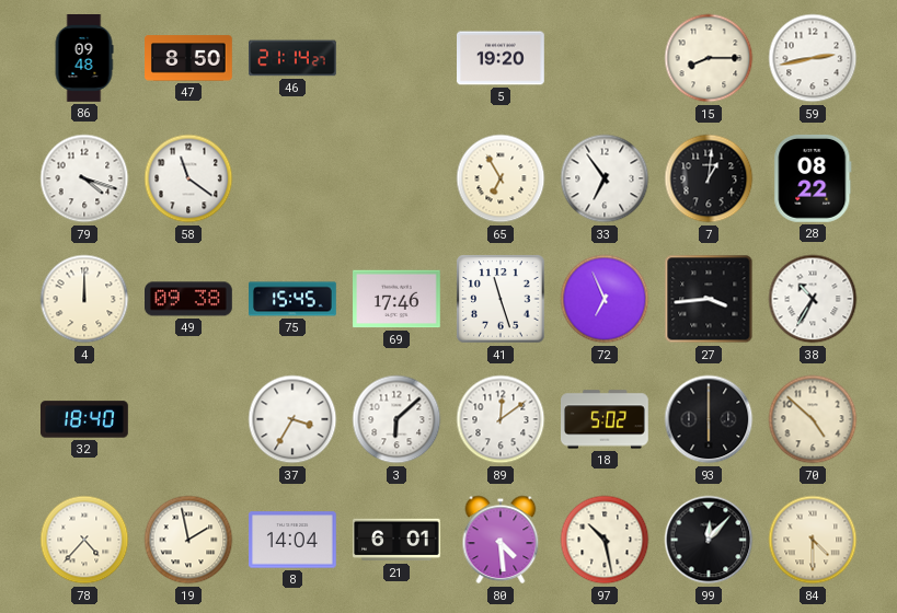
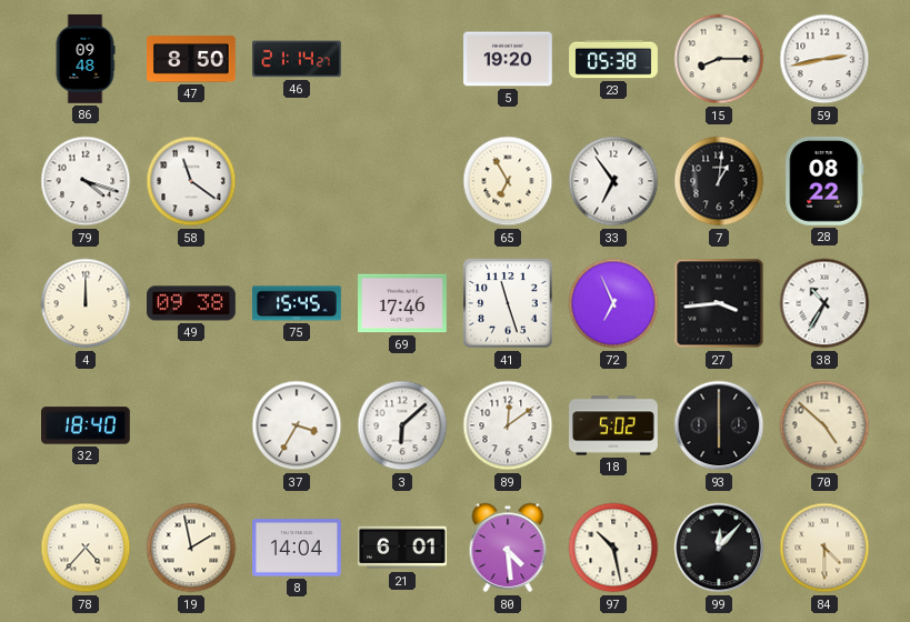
23: none -> 05:38 (613, 59)
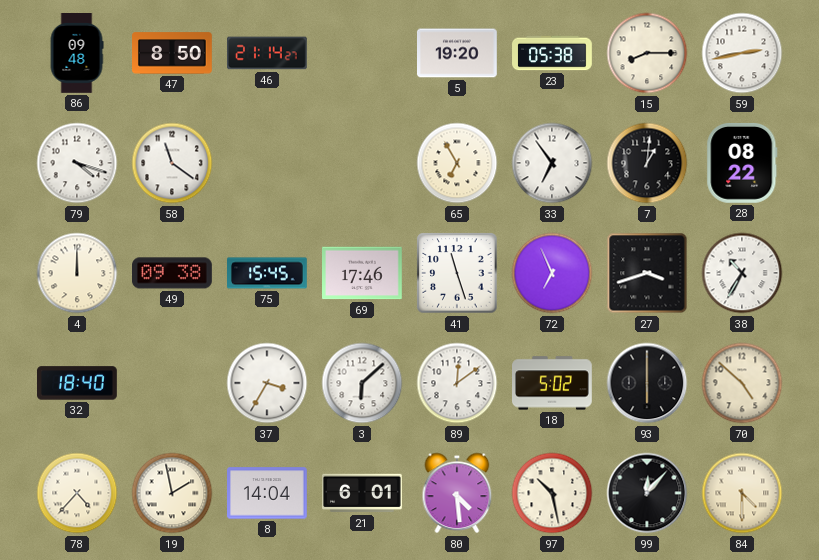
27: 3:44 -> 3:42 (647, 273)
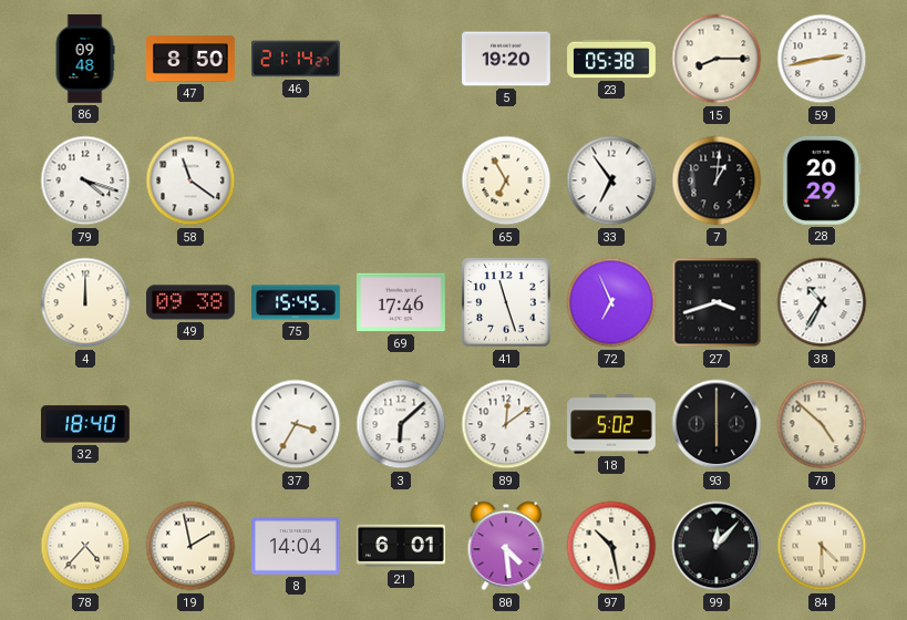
28: 08:22 -> 20:29 (822, 180)
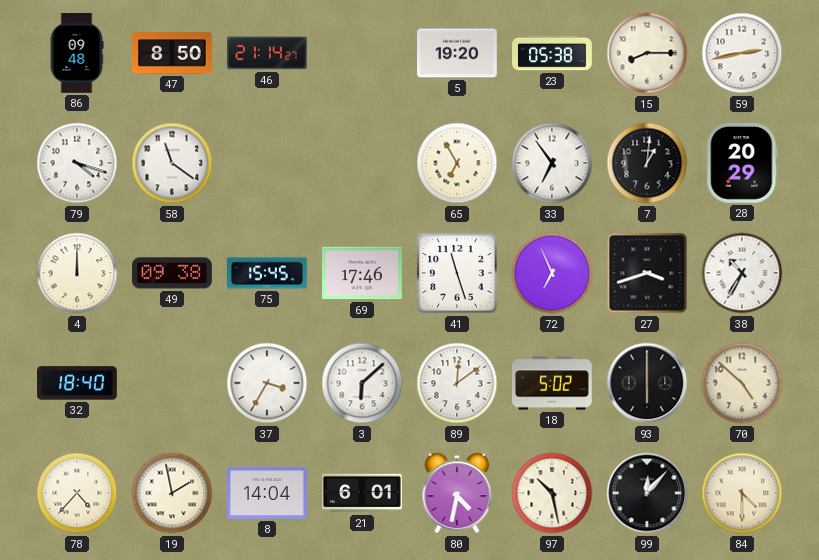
80: 4:29 -> 4:32 (457, 493)
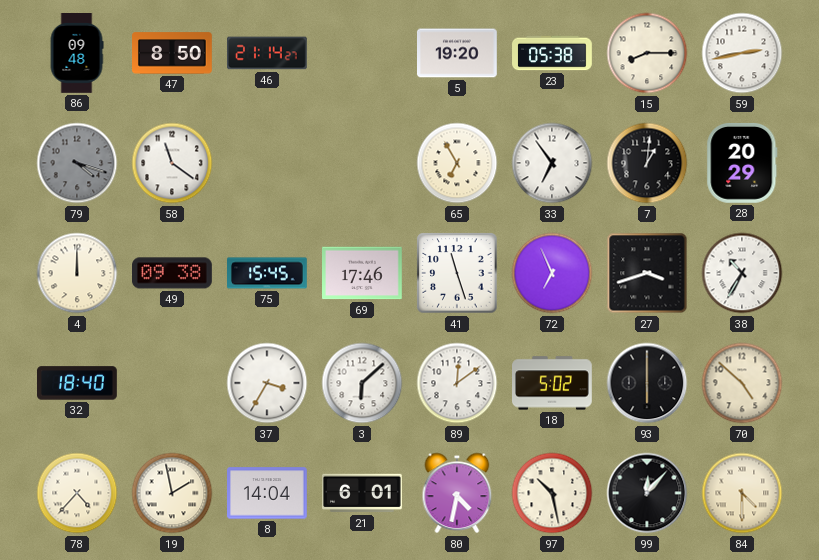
79 dial: white -> grey (77, 163)
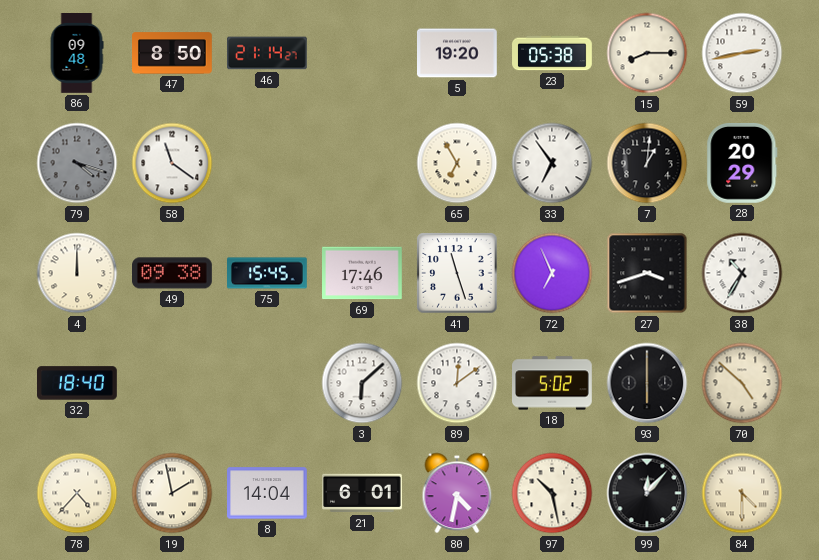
37: 3:35 -> none (267, 383)
